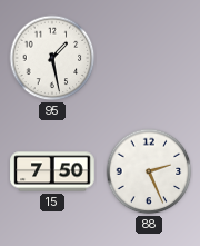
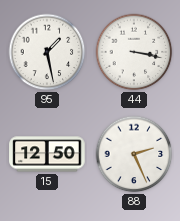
44: none -> 3:17 (134, 52)
15: 7:50 -> 12:50 (47, 154)
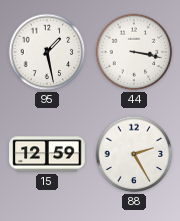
15: 12:50 -> 12:59 (47, 154)
88: 2:26 -> 2:25 (134, 154)
